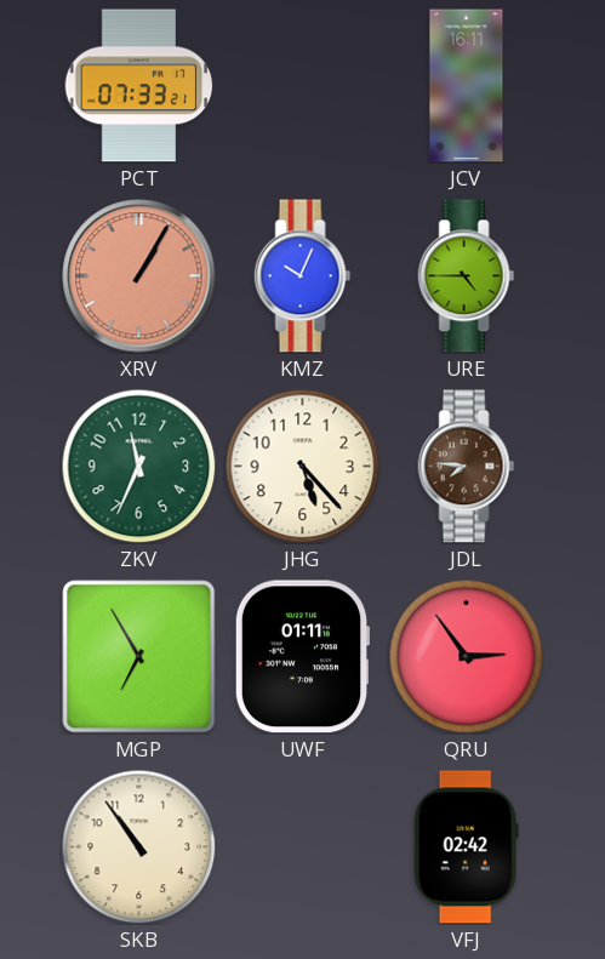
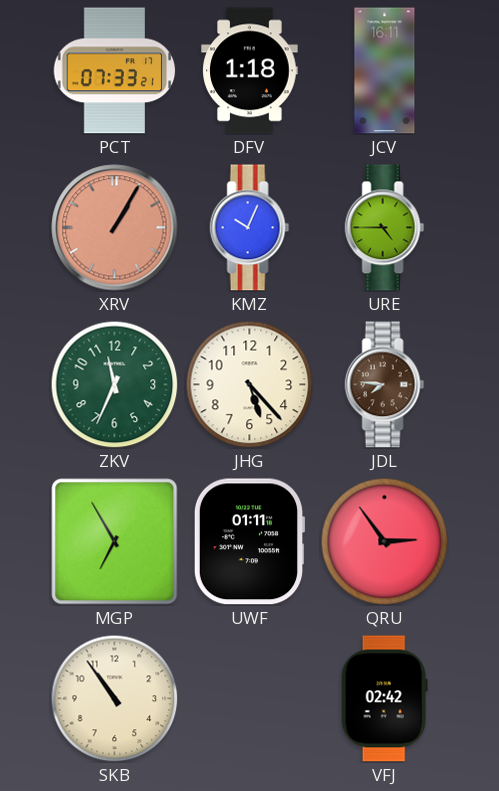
DFV: none -> 1:18 (250, 71)
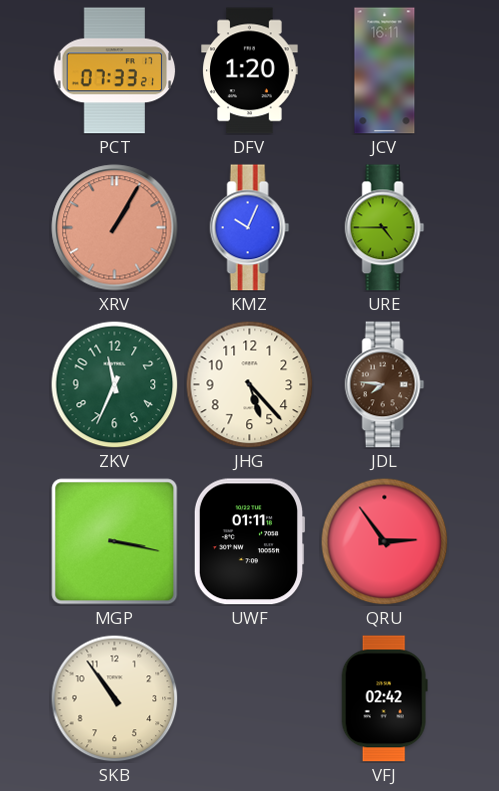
DFV: 1:18 -> 1:20 (250, 71)
MGP: 6:55 -> 3:17 (115, 542)
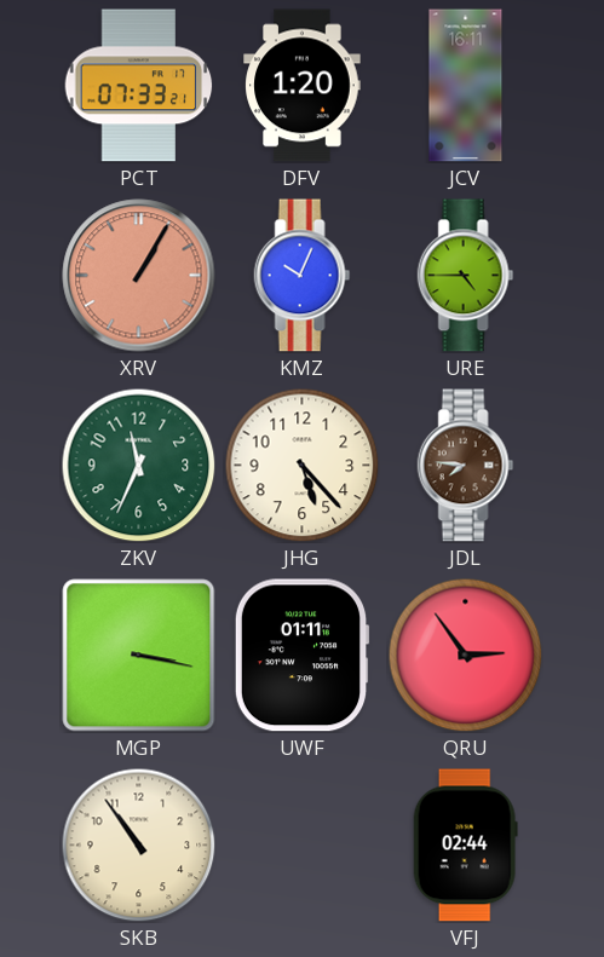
VFJ: 02:42 -> 02:44 (465, 846)
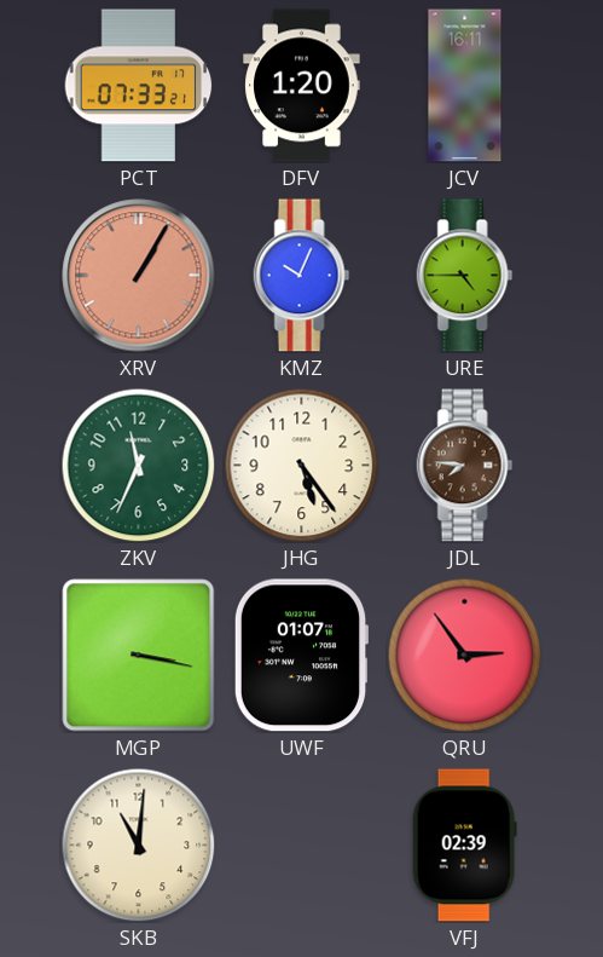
JHG: 5:23 -> 5:24 (301, 465)
UWF: 01:11 -> 01:07 (301, 656)
SKB: 10:54 -> 11:01 (138, 844)
VFJ: 02:44 -> 02:39 (464, 846)
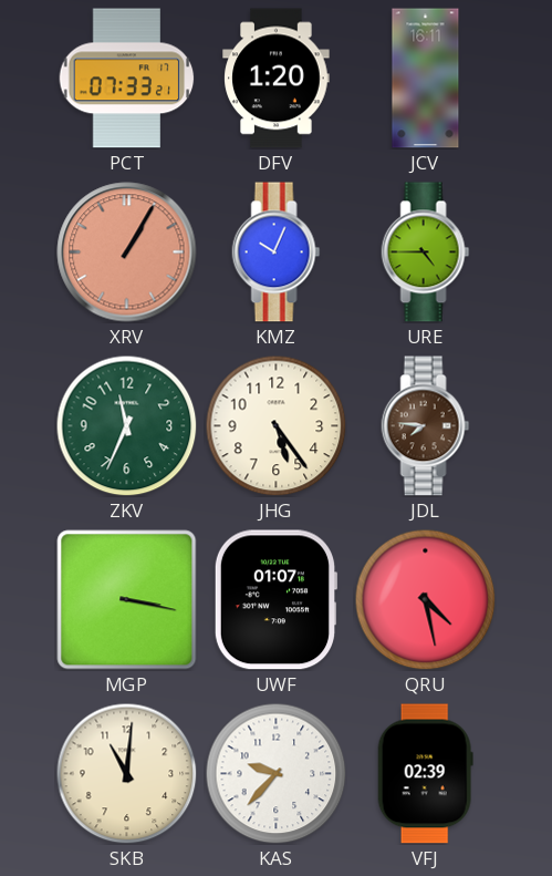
QRU: 2:54 -> 4:28 (425, 599)
KAS: none -> 9:37 (275, 773)
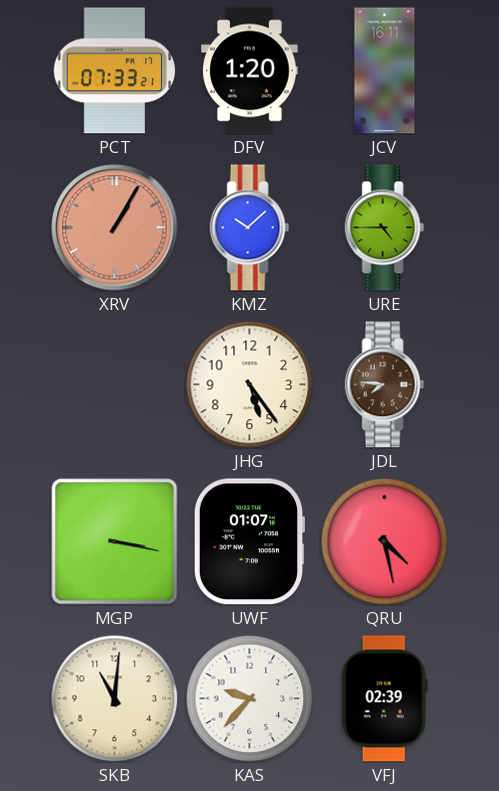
KMZ: 10:04 -> 10:08 (250, 228)
ZKV: 11:34 -> none (126, 425)
